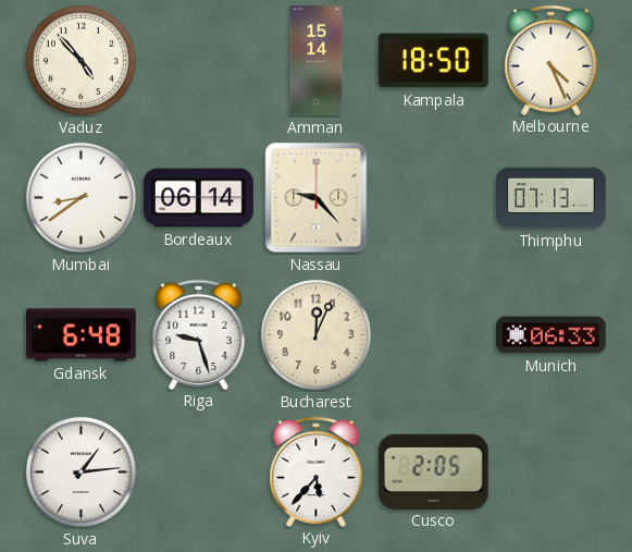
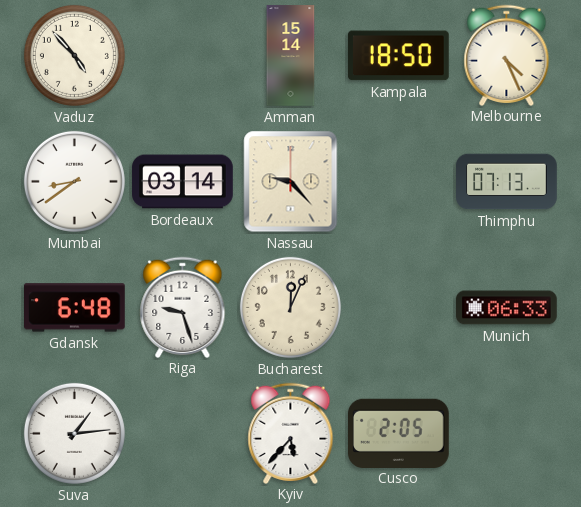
Bordeaux: 06:14 -> 03:14 (183, 182)
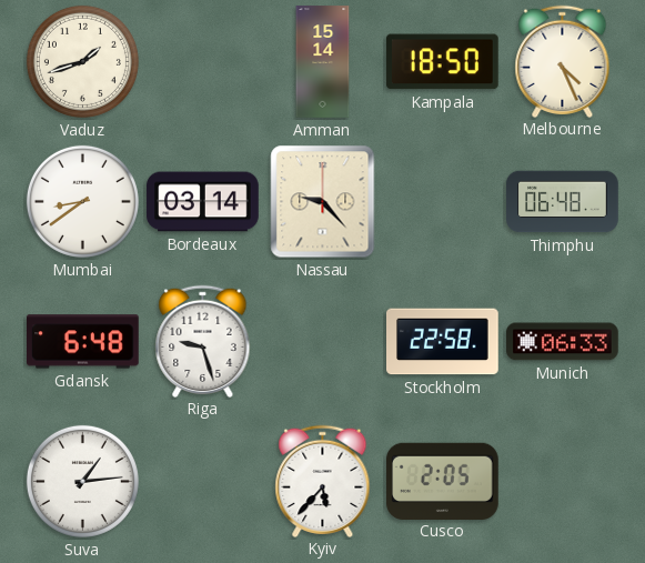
Vaduz: 4:53 -> 1:42 (82, 61)
Thimphu: 07:13 -> 06:48 (563, 202)
Bucharest: 12:04 -> none (290, 307)
Stockholm: none -> 22:58 (443, 342)
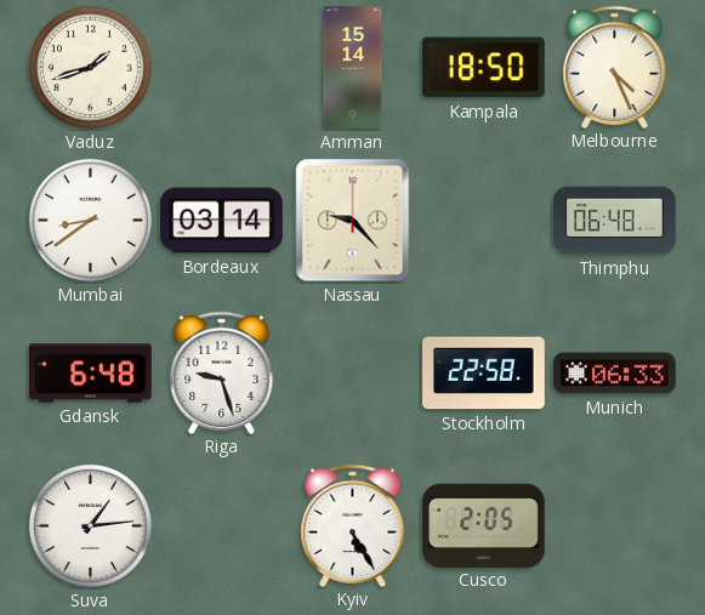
Kyiv: 5:37 -> 5:25 (353, 525)
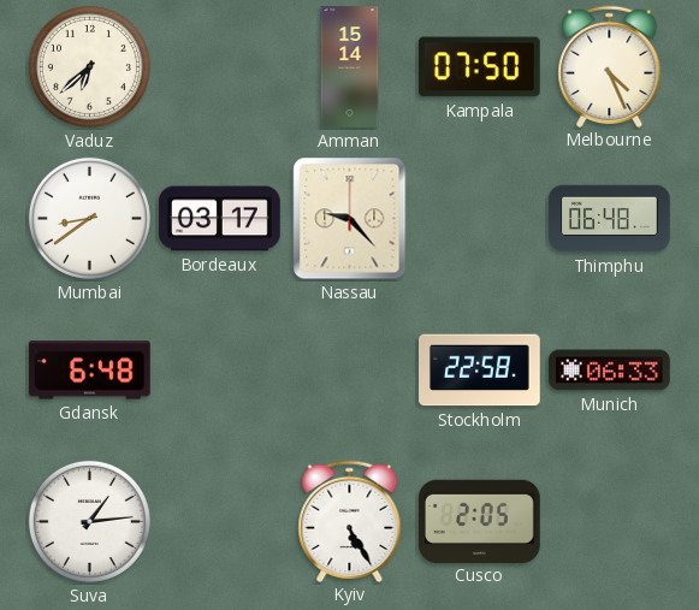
Vaduz: 1:42 -> 6:38 (89, 66)
Kampala: 18:50 -> 07:50 (479, 67)
Bordeaux: 03:14 -> 03:17 (220, 219)
Riga: 9:27 -> none (222, 372)
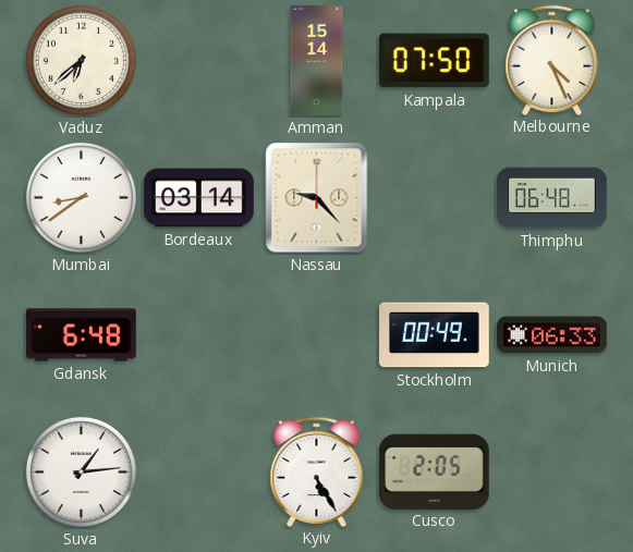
Bordeaux: 03:17 -> 03:14 (199, 198)
Stockholm: 22:58 -> 00:49 (435, 335)
